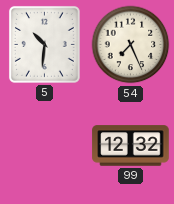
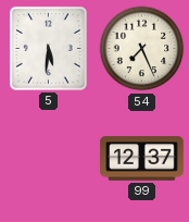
5: 10:31 -> 5:31 (48, 48)
99: 12:32 -> 12:37 (142, 159)
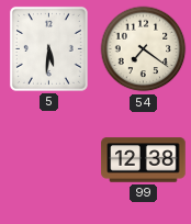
54: 7:26 -> 7:21 (144, 49)
99: 12:37 -> 12:38 (144, 160)
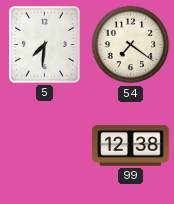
5: 5:31 -> 7:31 (44, 44)
